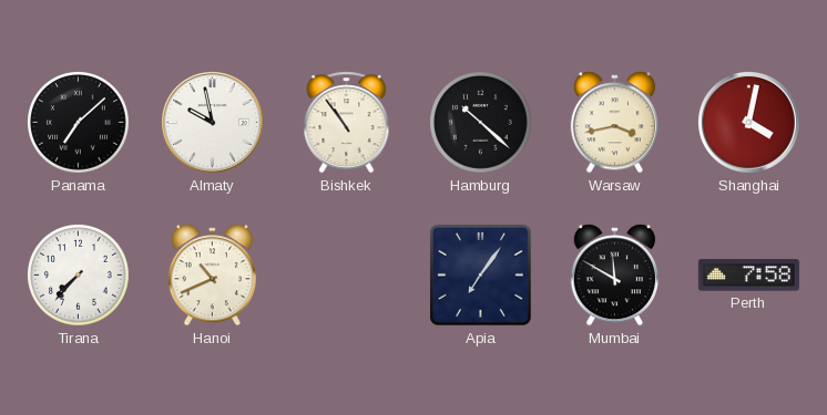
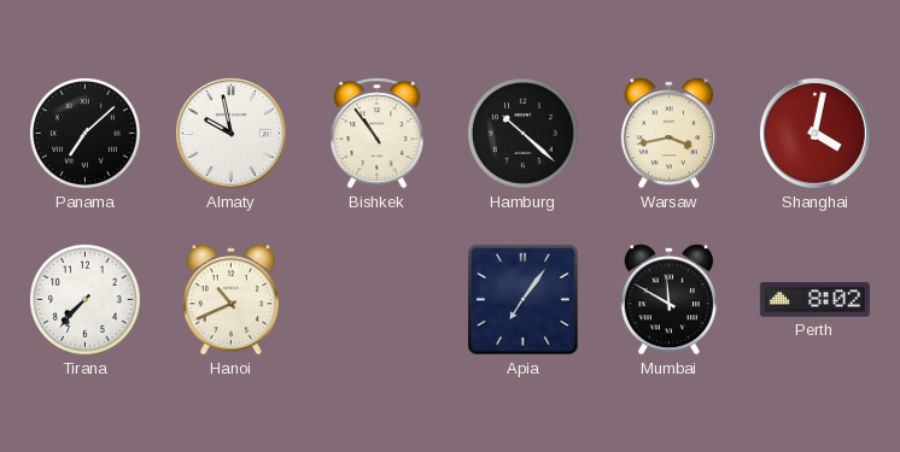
Perth: 7:58 -> 8:02 (814, 300)
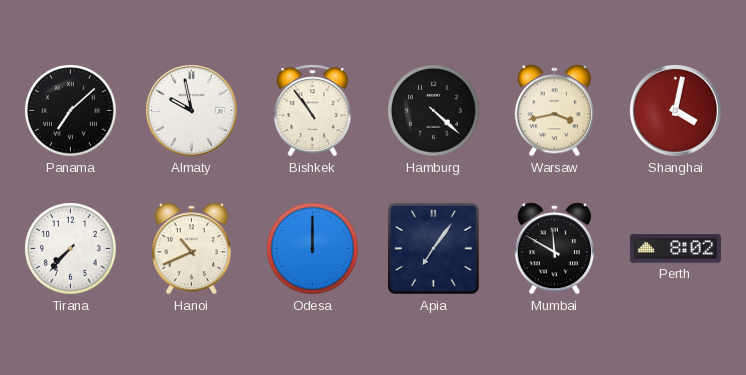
Hamburg: 10:22 -> 4:22 (434, 111)
Odesa: none -> 12:00 (313, 249)
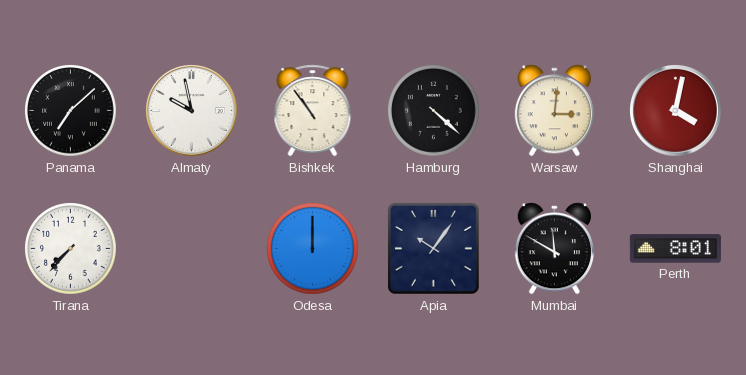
Warsaw: 3:43 -> 3:01 (554, 111)
Hanoi: 10:41 -> none (191, 249)
Apia: 7:06 -> 10:06 (434, 249)
Perth: 8:02 -> 8:01 (675, 249)
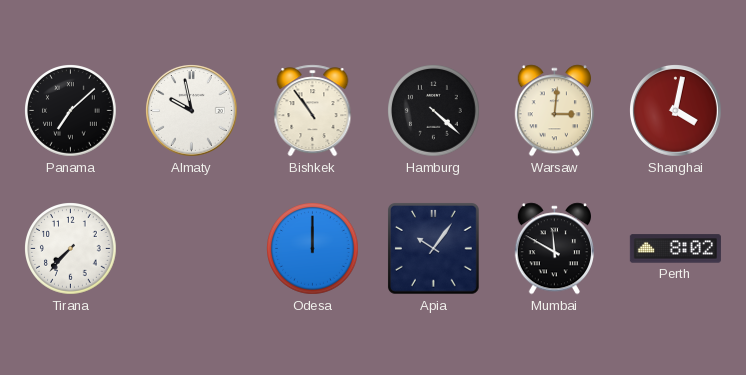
Perth: 8:01 -> 8:02 (675, 249)
